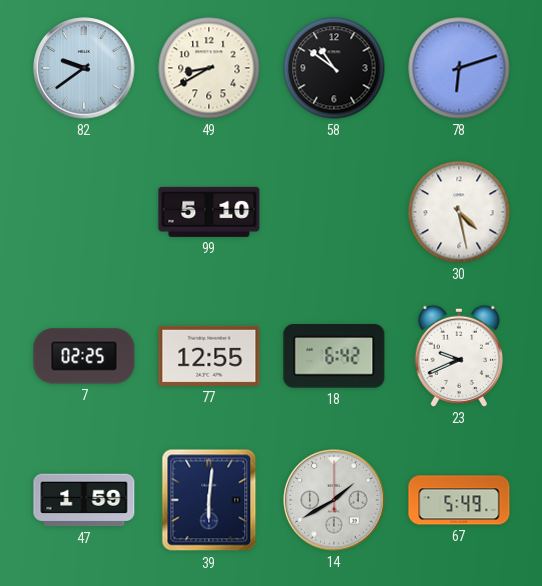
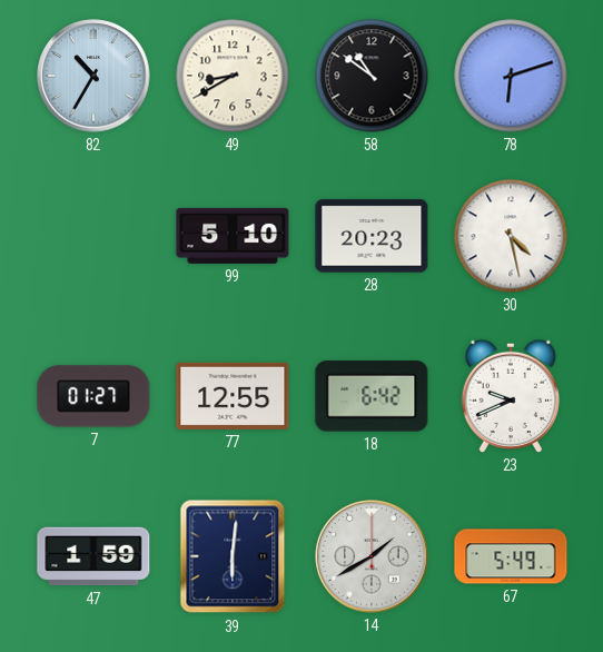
82: 9:39 -> 10:35 (93, 76)
28: none -> 20:23 (372, 236)
7: 02:25 -> 01:27 (93, 396)
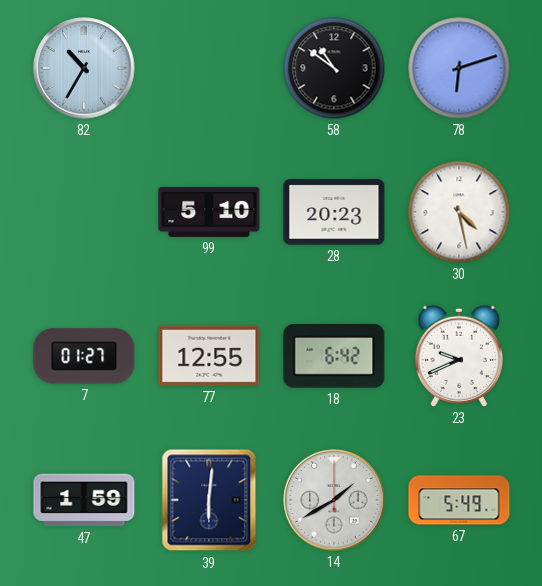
49: 8:40 -> none (233, 76)
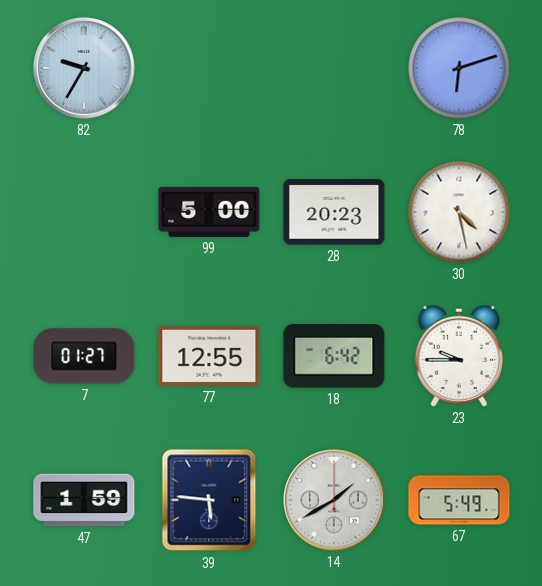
82: 10:35 -> 9:35 (84, 68)
58: 10:51 -> none (334, 68)
99: 5:10 -> 5:00 (209, 212)
23: 9:41 -> 9:45 (459, 356)
39: 6:01 -> 5:46 (209, 500)
